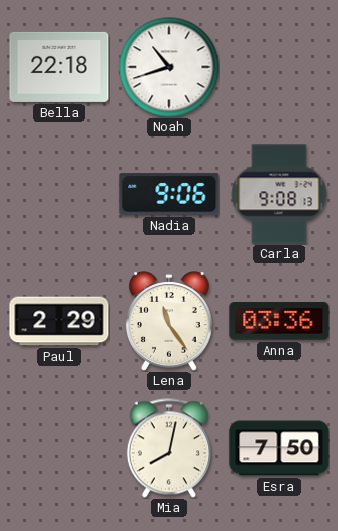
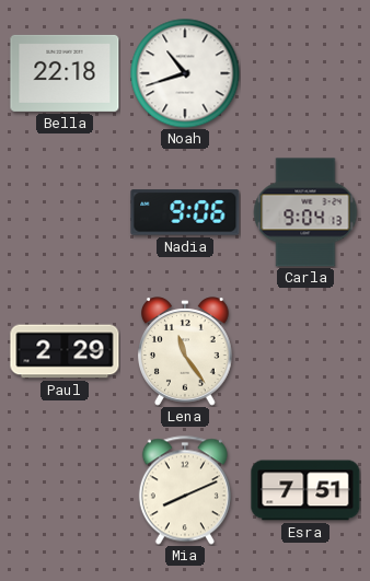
Carla: 9:08 -> 9:04 (305, 212)
Anna: 03:36 -> none (279, 321)
Mia: 8:02 -> 8:11 (185, 490)
Esra: 7:50 -> 7:51 (305, 490)
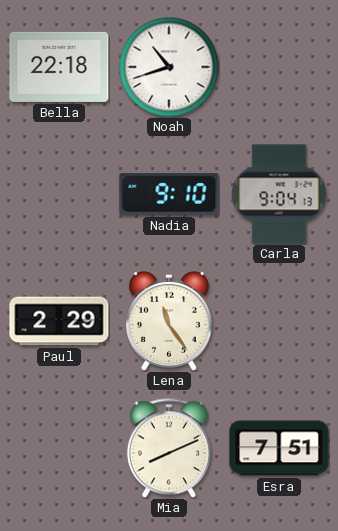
Nadia: 9:06 -> 9:10 (169, 194)
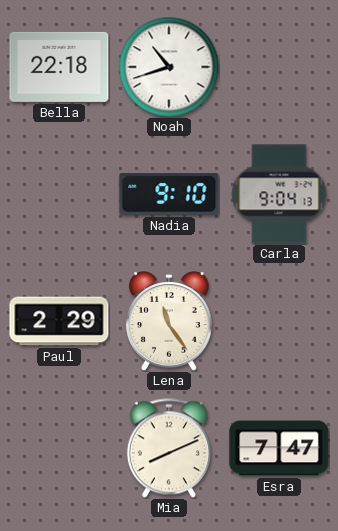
Esra: 7:51 -> 7:47 (279, 448)
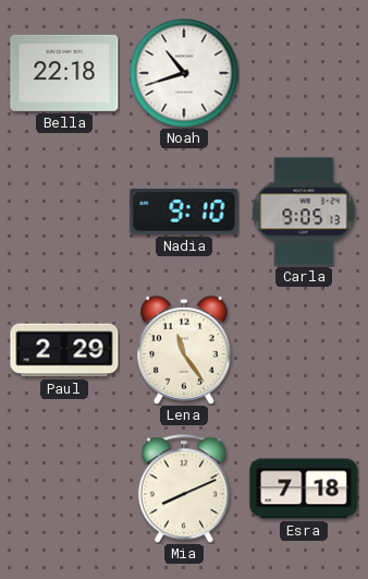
Carla: 9:04 -> 9:05 (304, 212)
Esra: 7:47 -> 7:18 (304, 488)
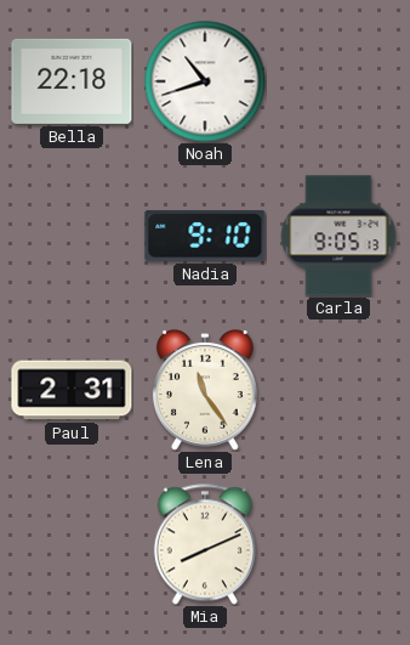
Paul: 2:29 -> 2:31 (72, 390)
Esra: 7:18 -> none (304, 488)
